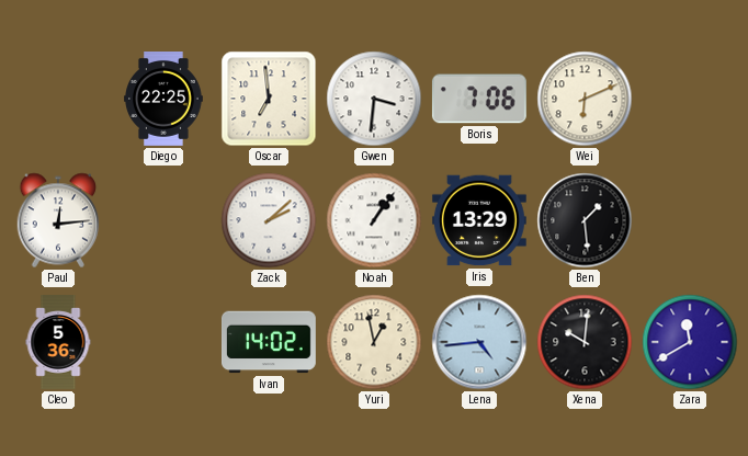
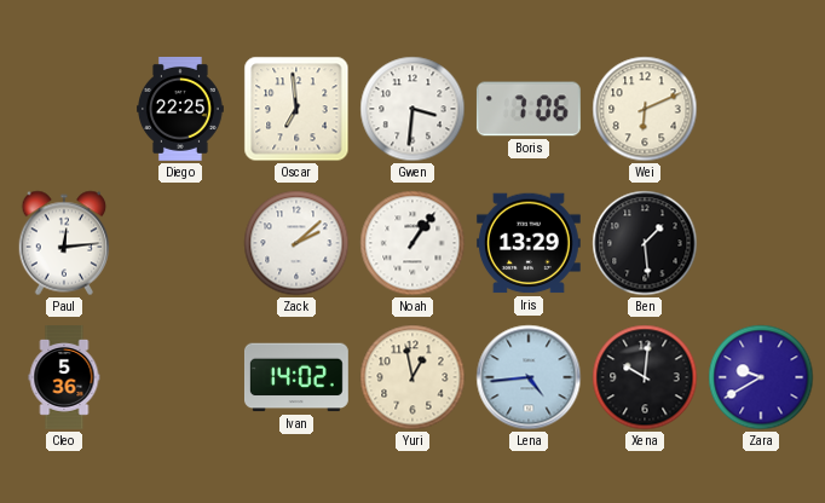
Zara: 11:40 -> 9:40 (761, 377)
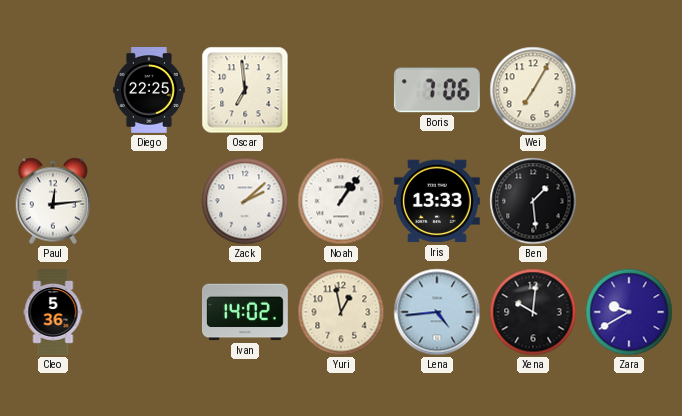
Gwen: 3:31 -> none (412, 109)
Wei: 6:11 -> 7:05 (533, 90)
Iris: 13:29 -> 13:33 (437, 201)
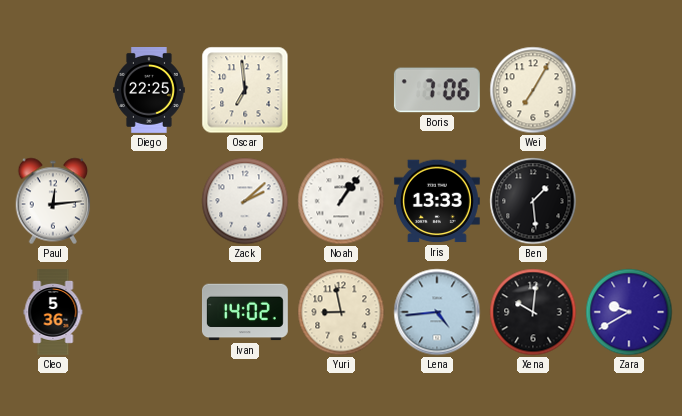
Yuri: 12:58 -> 8:58 (341, 312)
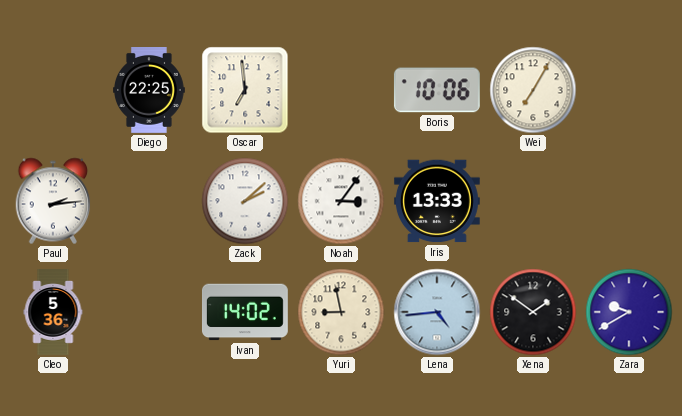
Boris: 7:06 -> 10:06 (437, 90)
Paul: 12:14 -> 2:14 (53, 201)
Noah: 1:06 -> 3:06 (341, 201)
Ben: 1:29 -> none (533, 201)
Xena: 10:01 -> 1:51 (533, 312)
